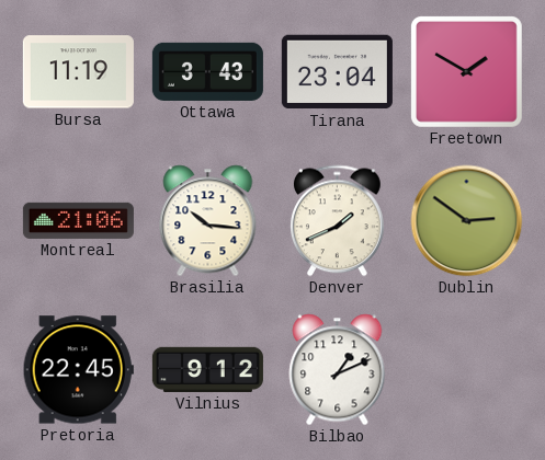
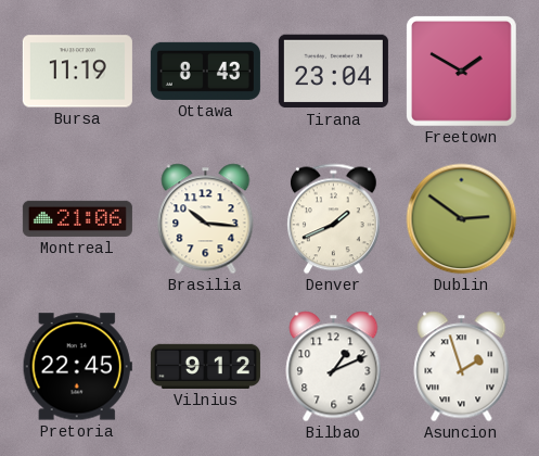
Ottawa: 3:43 -> 8:43 (205, 71)
Asuncion: none -> 1:57 (462, 367)
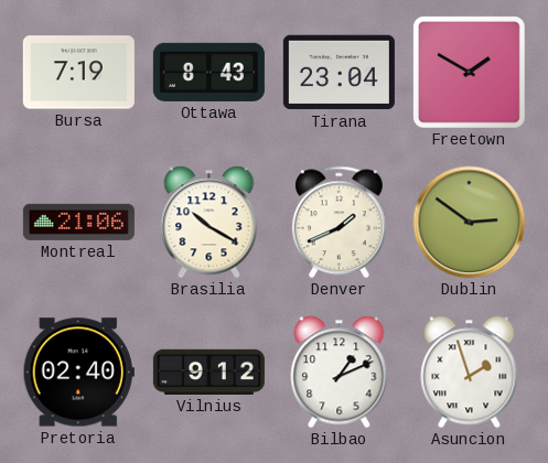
Bursa: 11:19 -> 7:19 (78, 73)
Brasilia: 10:16 -> 10:20 (209, 223)
Pretoria: 22:45 -> 02:40 (78, 373)
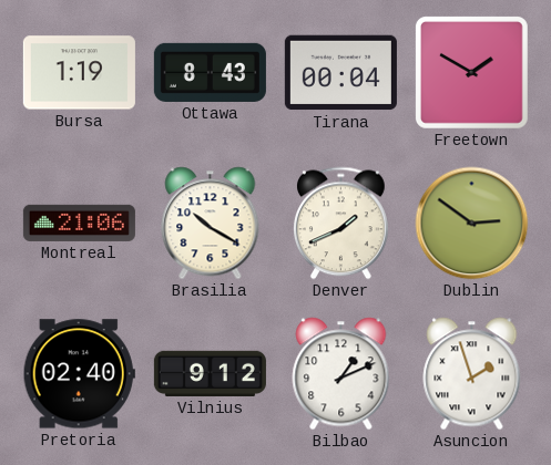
Bursa: 7:19 -> 1:19 (79, 73)
Tirana: 23:04 -> 00:04 (340, 73)
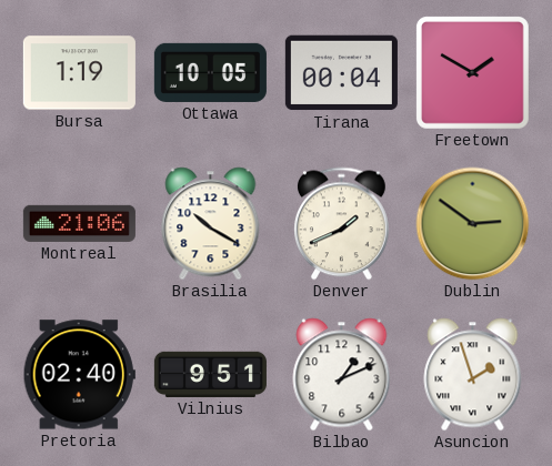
Ottawa: 8:43 -> 10:05 (210, 72)
Vilnius: 9:12 -> 9:51 (210, 374)
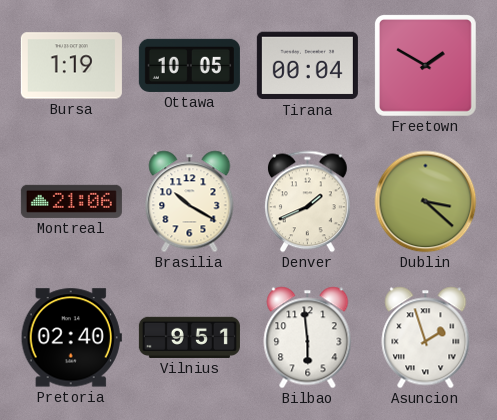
Dublin: 2:51 -> 3:22 (426, 202)
Bilbao: 1:11 -> 5:59 (308, 338)
